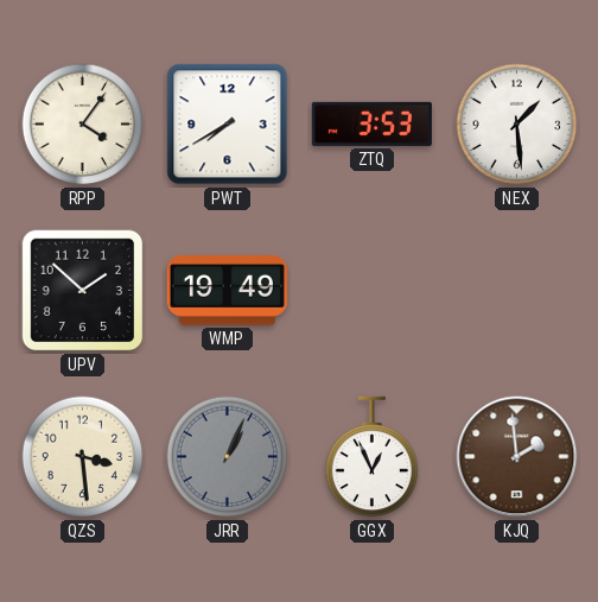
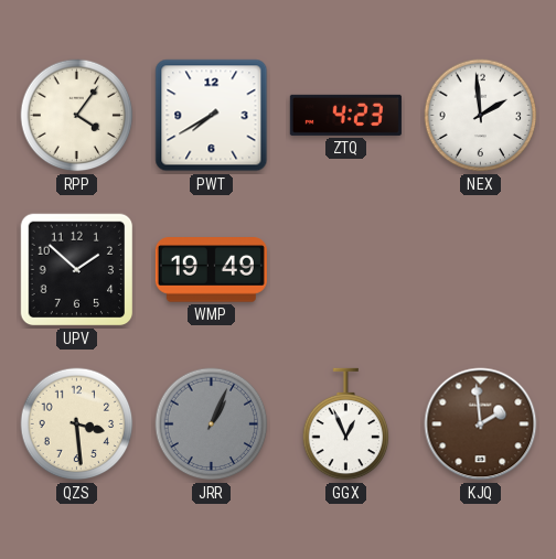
ZTQ: 3:53 -> 4:23 (345, 115)
NEX: 1:29 -> 1:59 (481, 116)
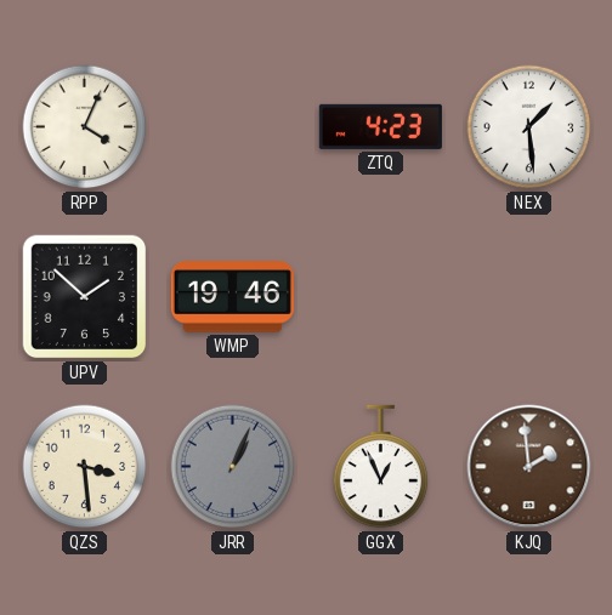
RPP: 4:06 -> 4:04 (85, 127)
PWT: 7:40 -> none (212, 116)
NEX: 1:59 -> 1:29 (529, 127)
WMP: 19:49 -> 19:46 (232, 297)
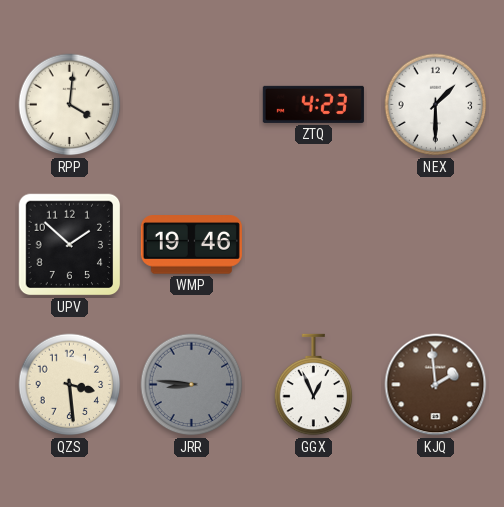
RPP: 4:04 -> 4:01 (70, 105)
NEX: 1:29 -> 1:30 (436, 105)
JRR: 1:04 -> 8:46 (192, 385)
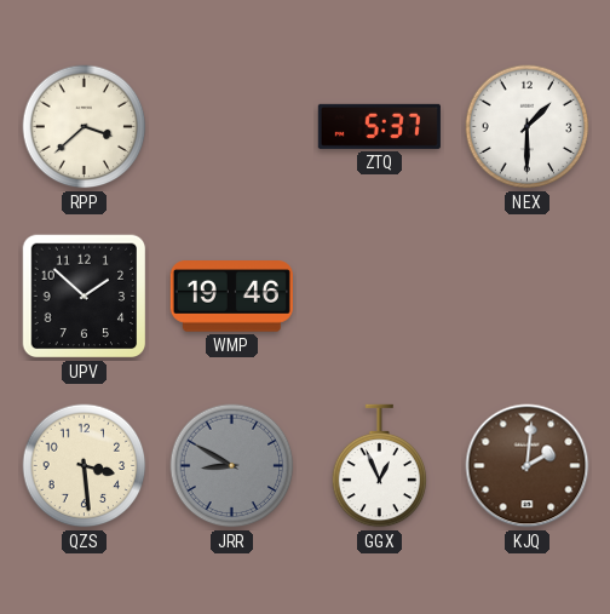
RPP: 4:01 -> 3:38 (85, 127)
ZTQ: 4:23 -> 5:37 (379, 126)
JRR: 8:46 -> 8:50 (232, 466)
KJQ: 1:59 -> 2:01 (528, 466)
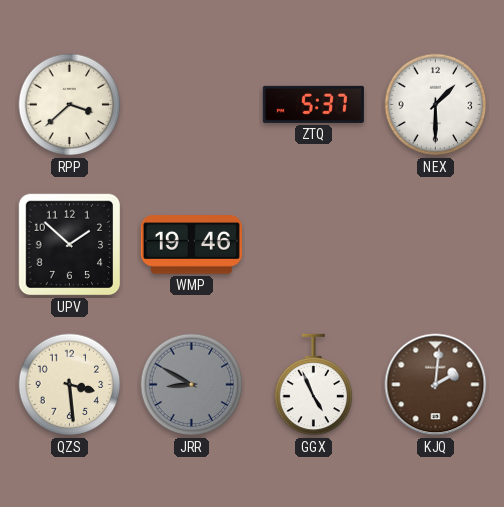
GGX: 12:56 -> 4:56 (314, 385)
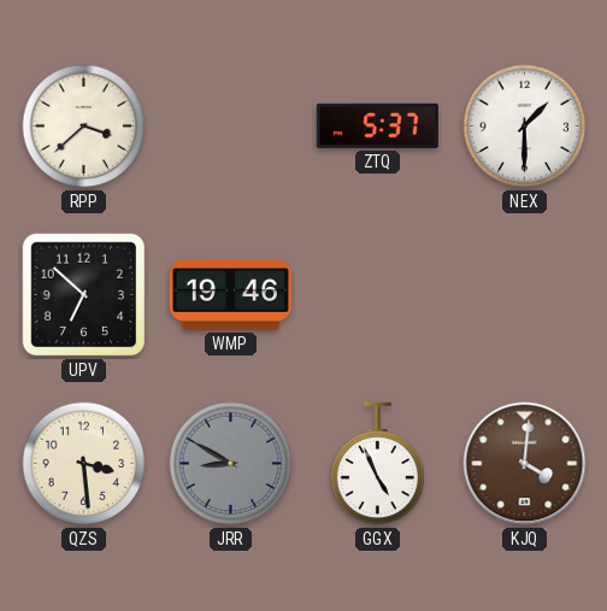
UPV: 1:52 -> 6:52 (84, 295)
KJQ: 2:01 -> 4:01 (525, 464)
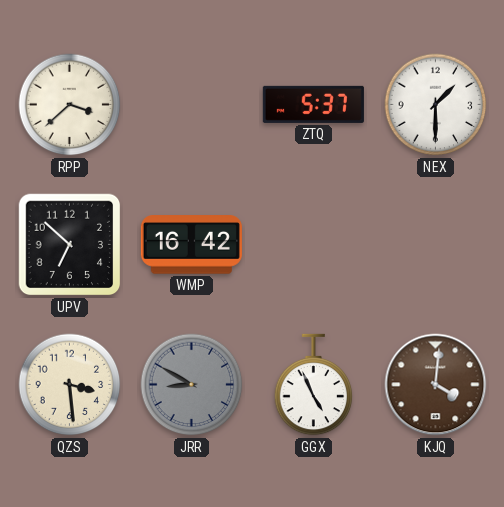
WMP: 19:46 -> 16:42 (191, 245)
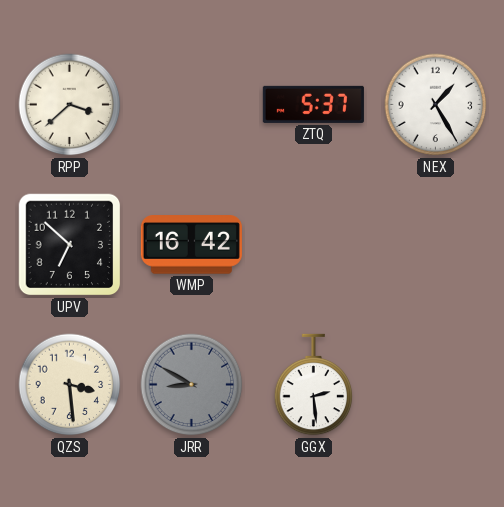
NEX: 1:30 -> 1:25 (436, 105)
GGX: 4:56 -> 2:29 (314, 385)
KJQ: 4:01 -> none (436, 385)
